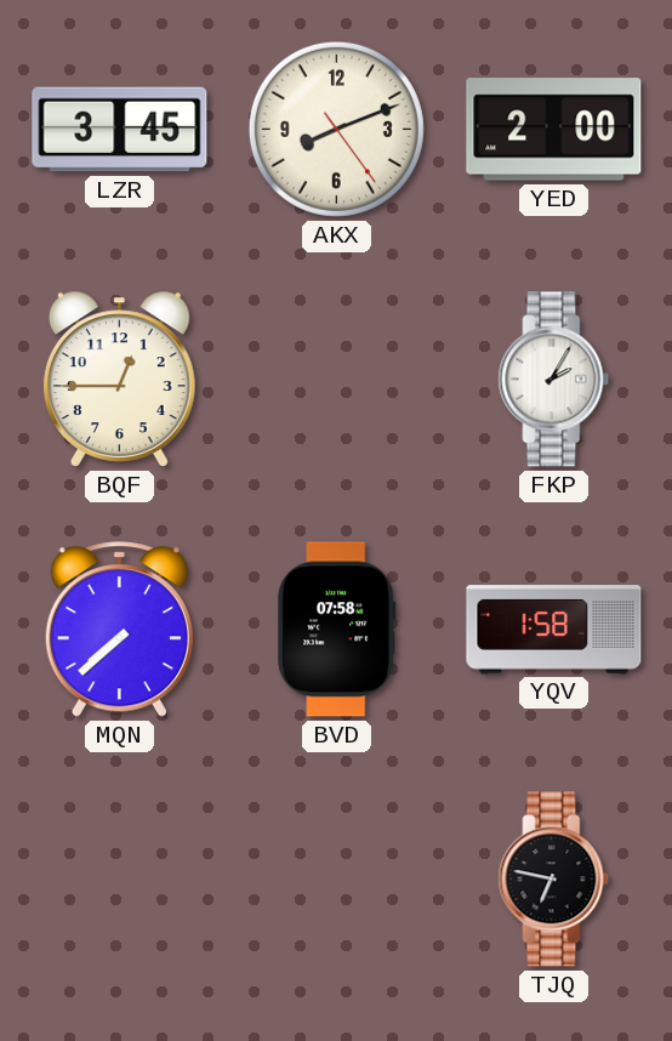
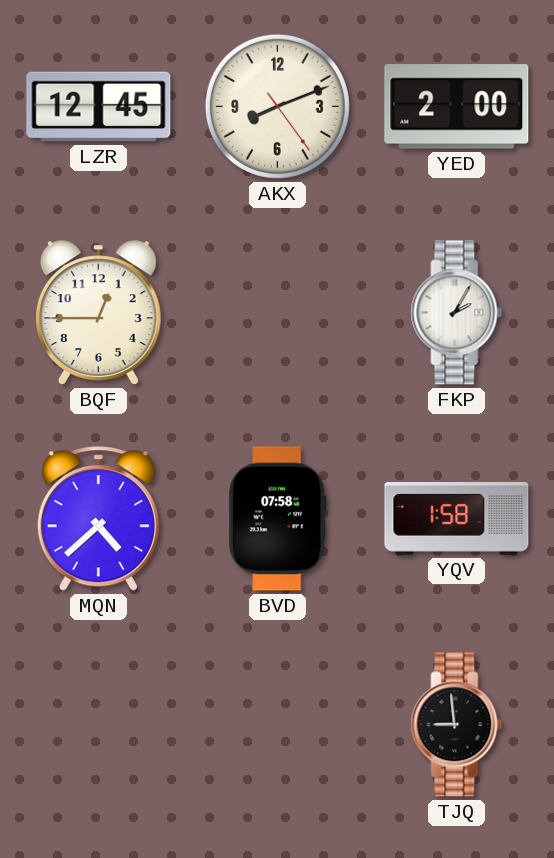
LZR: 3:45 -> 12:45 (99, 107)
MQN: 7:38 -> 4:38 (98, 519)
TJQ: 6:47 -> 8:59 (457, 725)
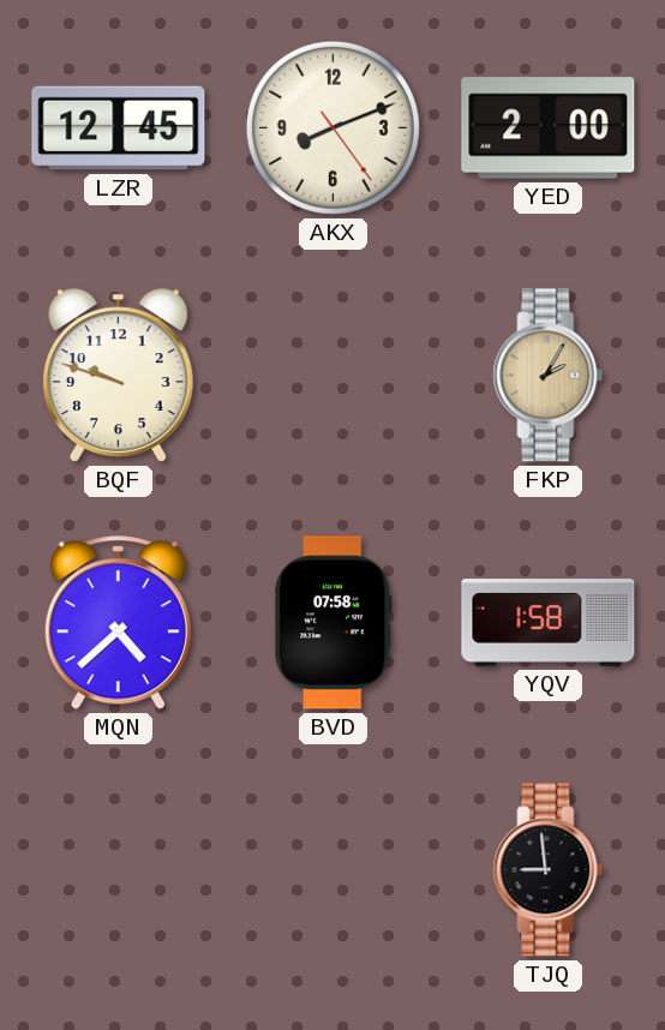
BQF: 12:45 -> 9:48 (118, 376)
FKP dial: white -> champagne (549, 376)
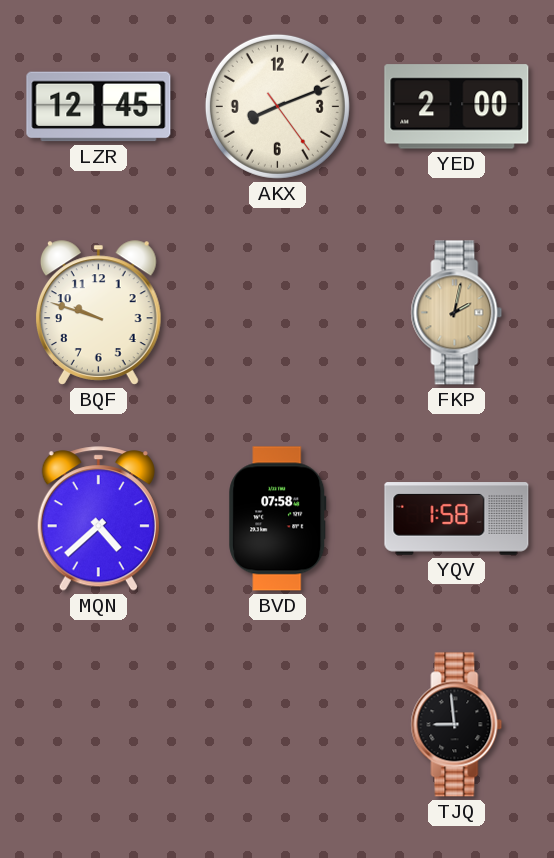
FKP: 2:05 -> 2:02 (457, 313)
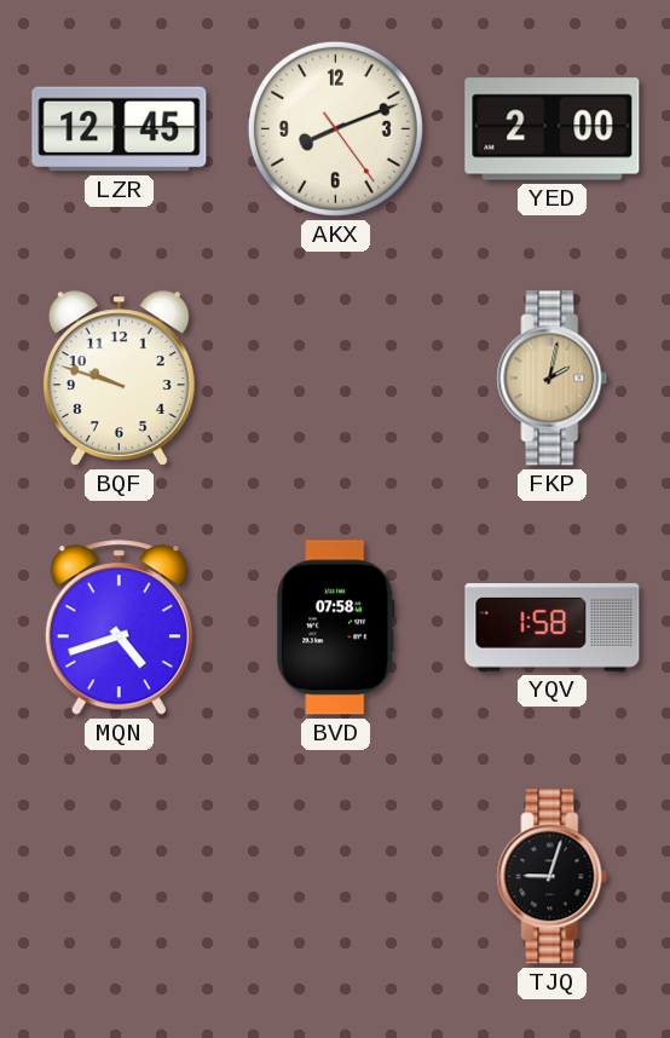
MQN: 4:38 -> 4:42 (119, 628)
TJQ: 8:59 -> 9:03 (553, 877)
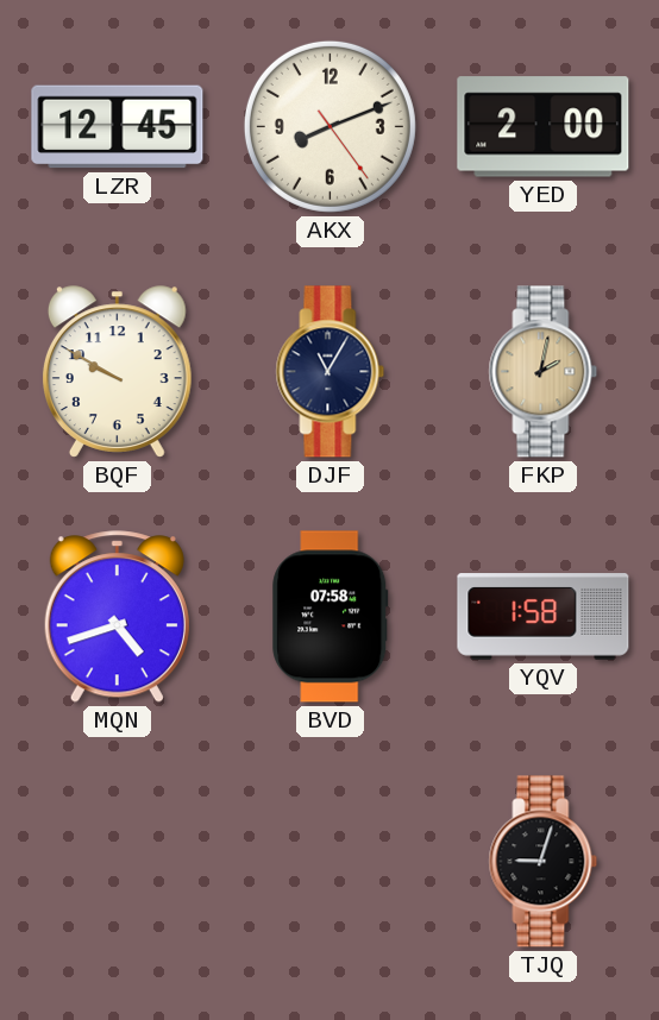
BQF: 9:48 -> 9:50 (117, 372)
DJF: none -> 11:05 (331, 372)
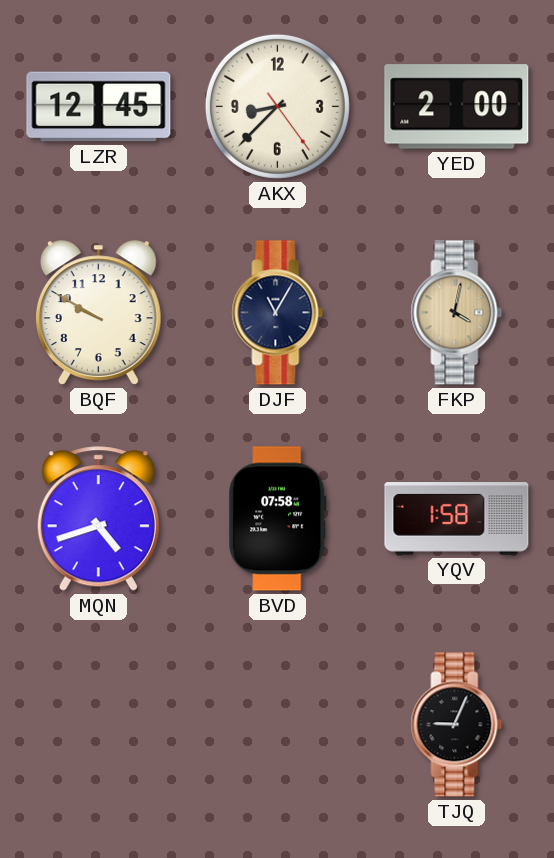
AKX: 8:11 -> 8:37 (277, 106)
FKP: 2:02 -> 4:02 (457, 313)
TJQ: 9:03 -> 9:04 (457, 725)
